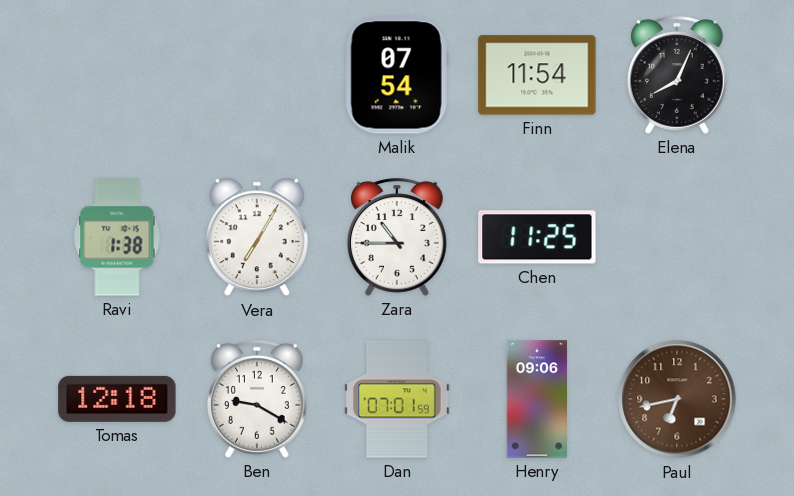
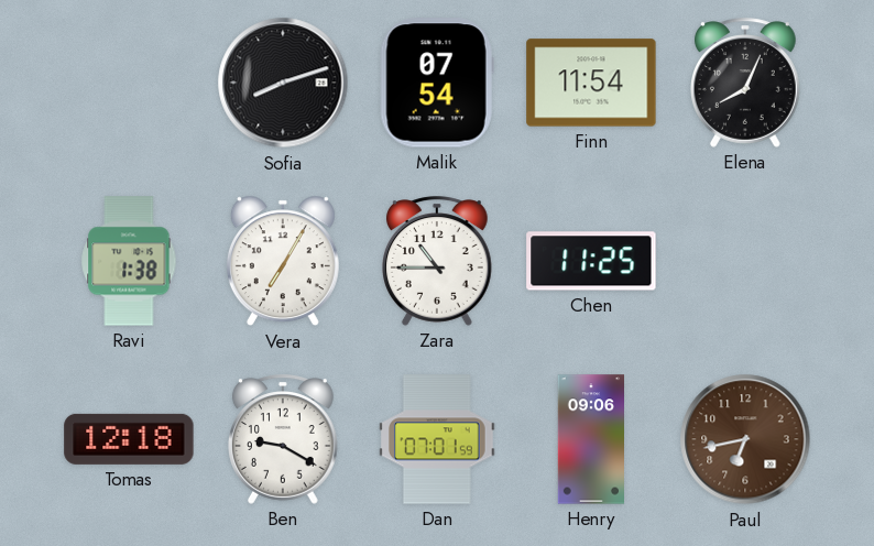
Sofia: none -> 8:12 (283, 83)
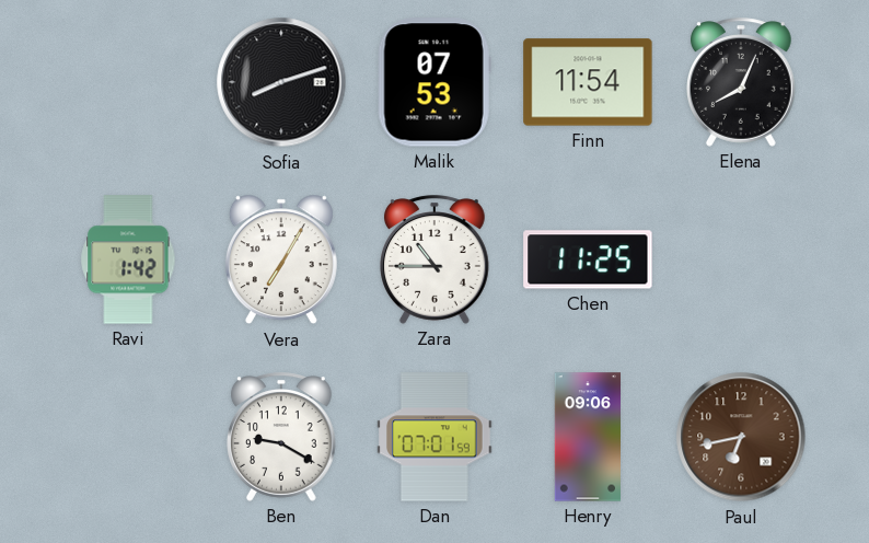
Malik: 07:54 -> 07:53 (434, 82)
Ravi: 1:38 -> 1:42 (128, 259)
Tomas: 12:18 -> none (129, 439)
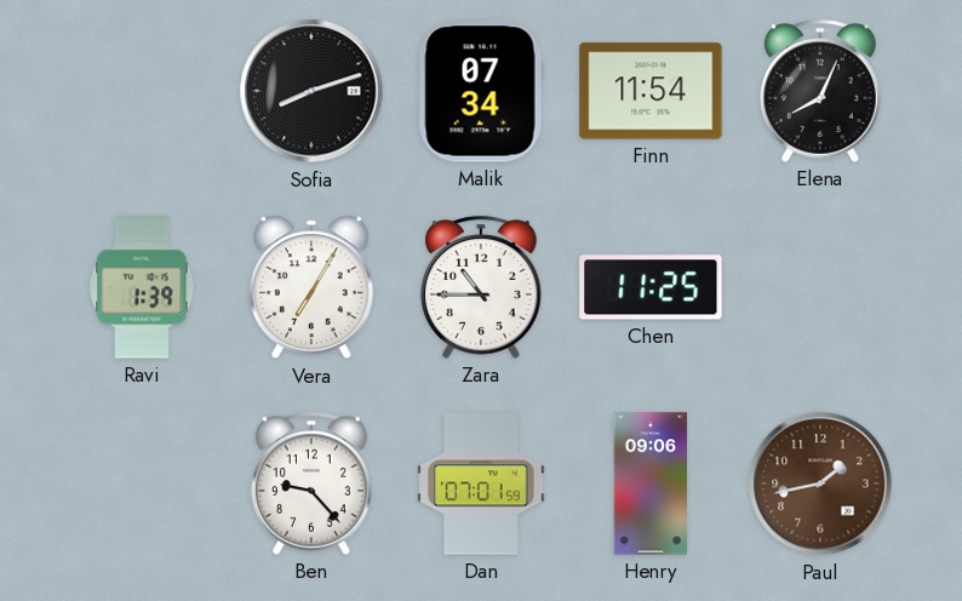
Malik: 07:53 -> 07:34 (481, 91)
Ravi: 1:42 -> 1:39 (142, 287)
Ben: 9:20 -> 9:23 (313, 483)
Paul: 6:43 -> 1:43 (820, 483)
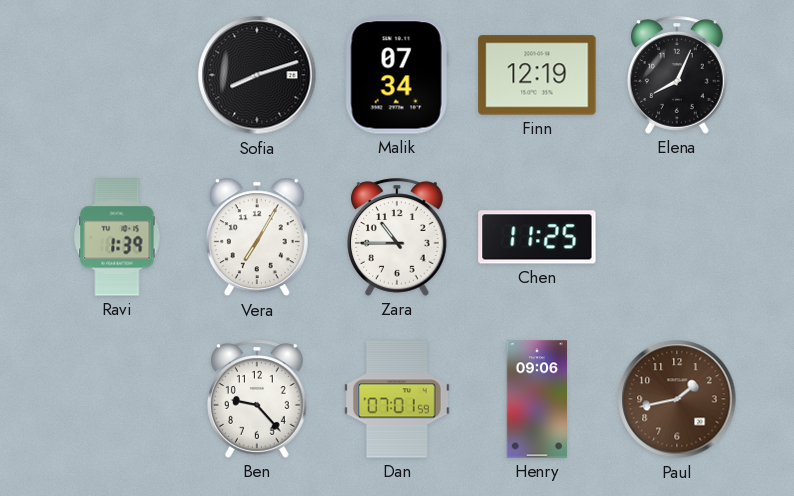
Finn: 11:54 -> 12:19 (537, 75)
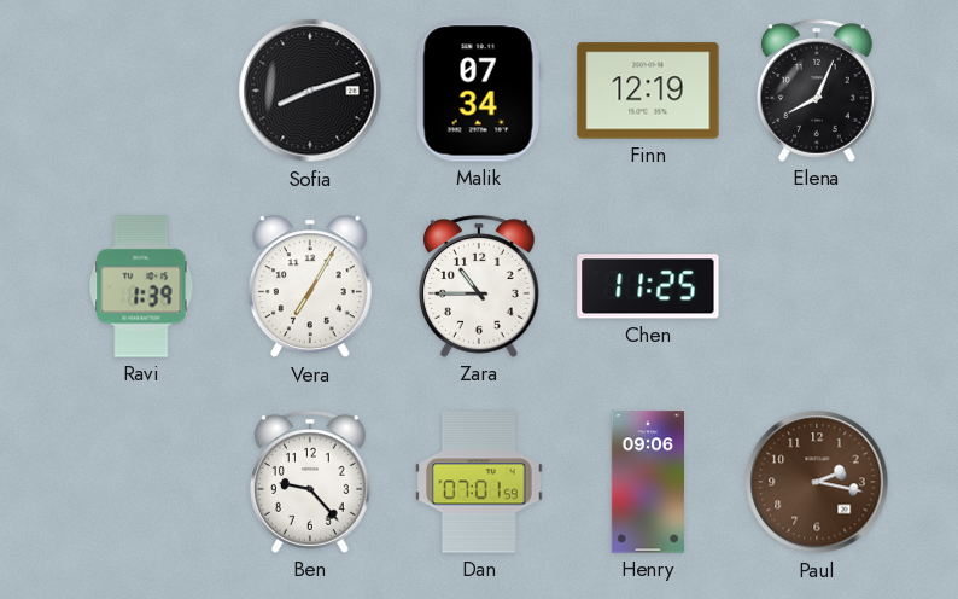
Paul: 1:43 -> 2:17 (817, 482)
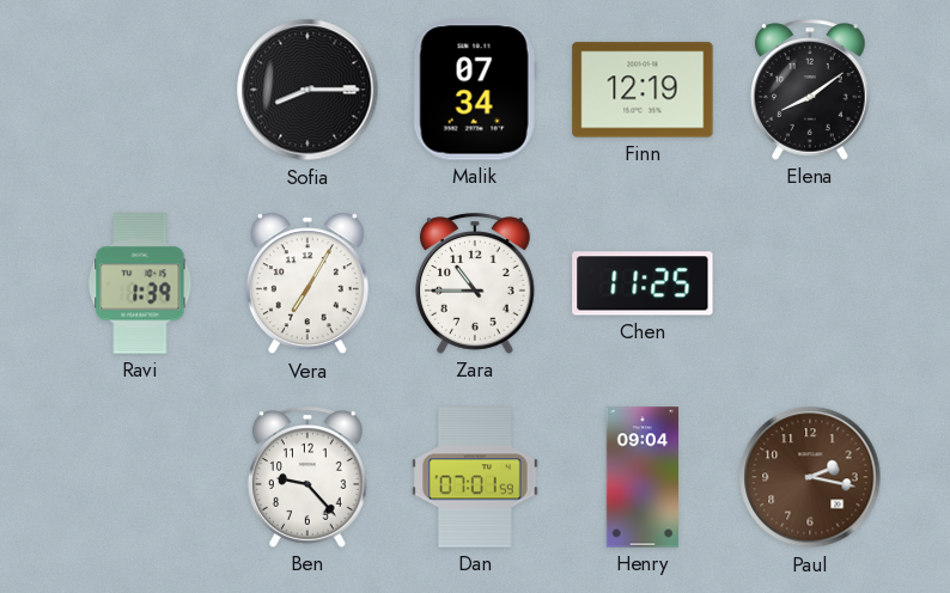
Sofia: 8:12 -> 8:15 (307, 90)
Elena: 8:04 -> 8:09 (811, 90)
Henry: 09:06 -> 09:04 (643, 477)
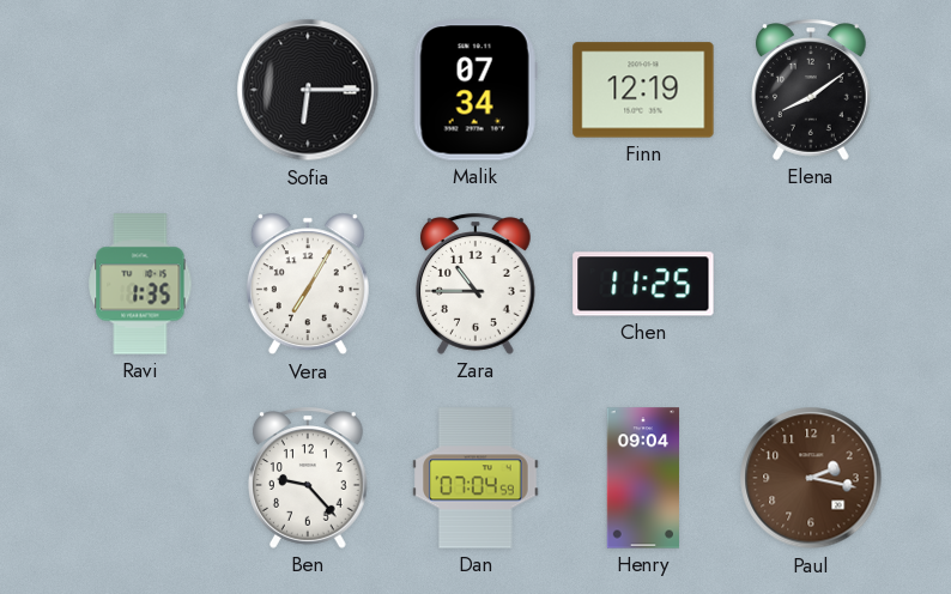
Sofia: 8:15 -> 6:15 (308, 90)
Ravi: 1:39 -> 1:35 (140, 284)
Dan: 07:01 -> 07:04 (477, 478)
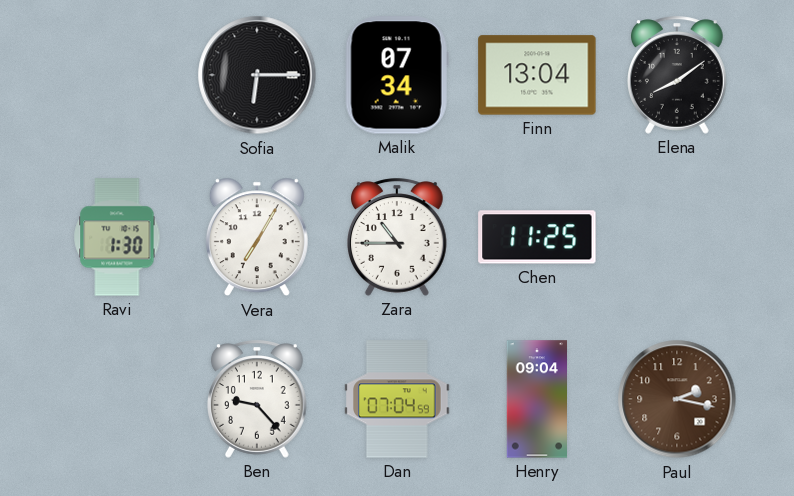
Finn: 12:19 -> 13:04 (537, 75)
Ravi: 1:35 -> 1:30 (117, 237)
